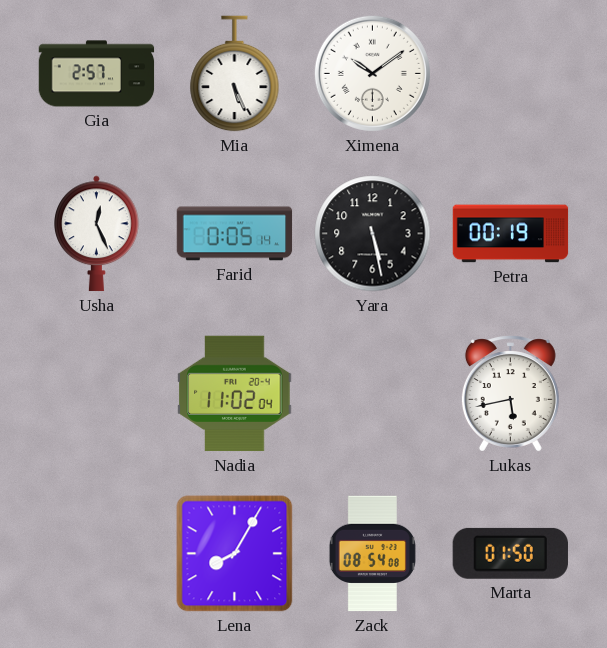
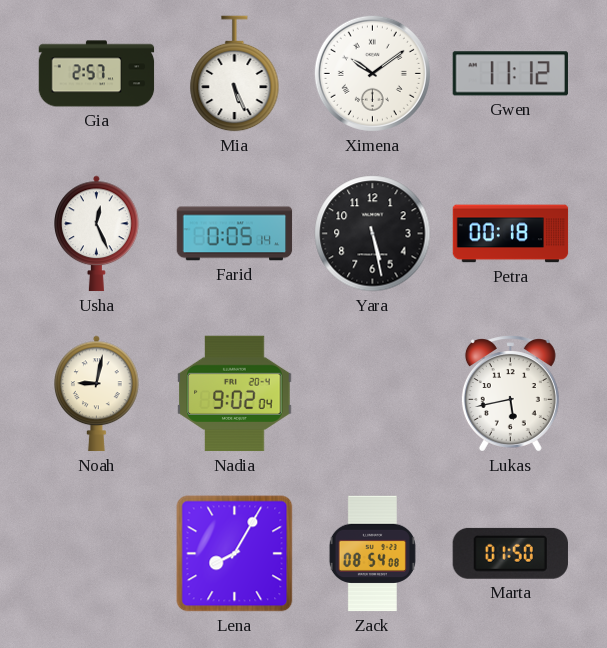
Gwen: none -> 11:12 (510, 74)
Petra: 00:19 -> 00:18 (511, 234)
Noah: none -> 9:02 (97, 394)
Nadia: 11:02 -> 9:02 (235, 394)
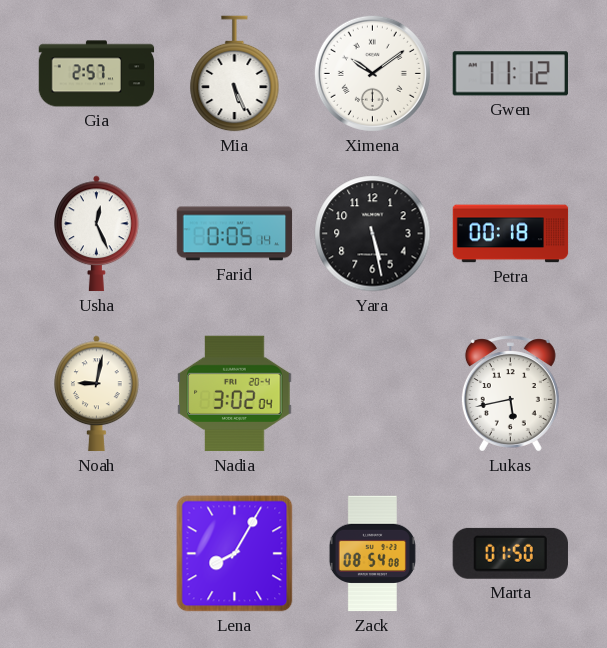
Nadia: 9:02 -> 3:02 (235, 394)
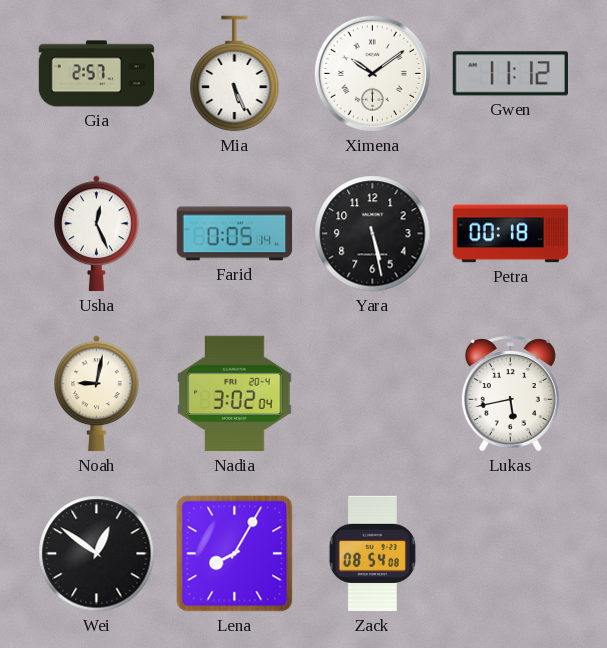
Wei: none -> 12:51 (97, 554)
Marta: 01:50 -> none (510, 553)
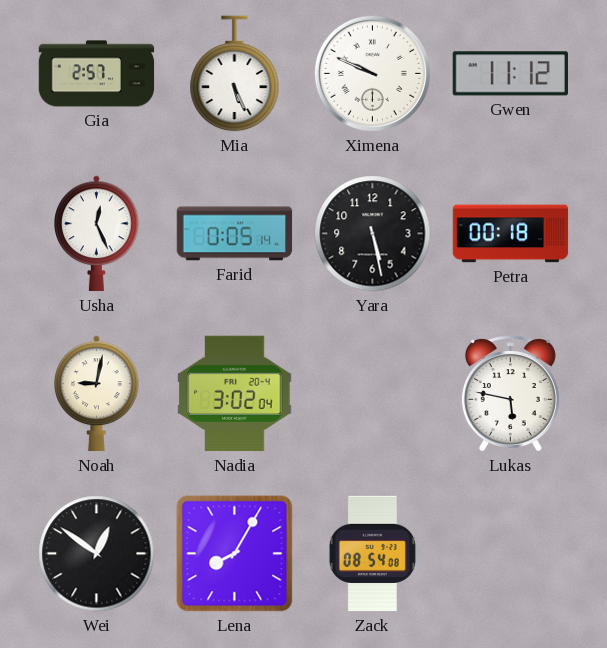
Ximena: 10:09 -> 9:49 (372, 73)
Lukas: 5:43 -> 5:47 (510, 394)
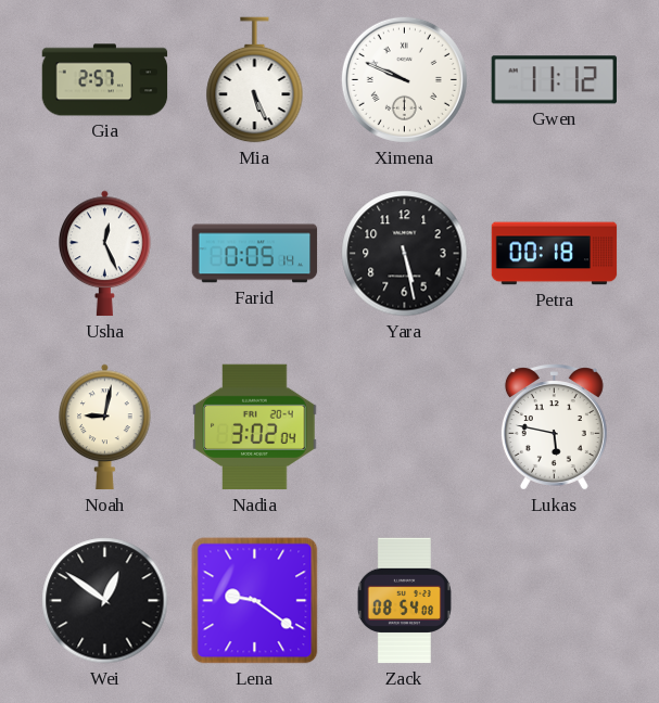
Lena: 8:05 -> 9:21 (255, 601)
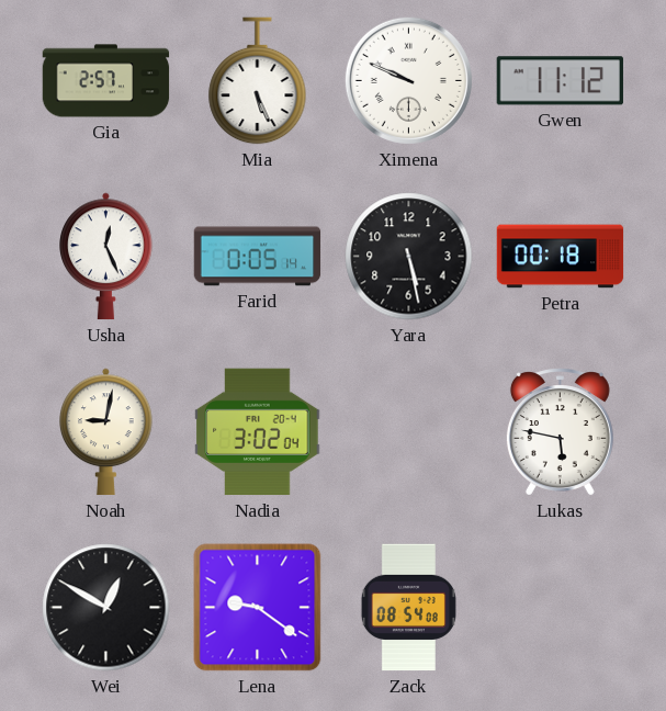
Wei: 12:51 -> 12:50 (106, 608)
